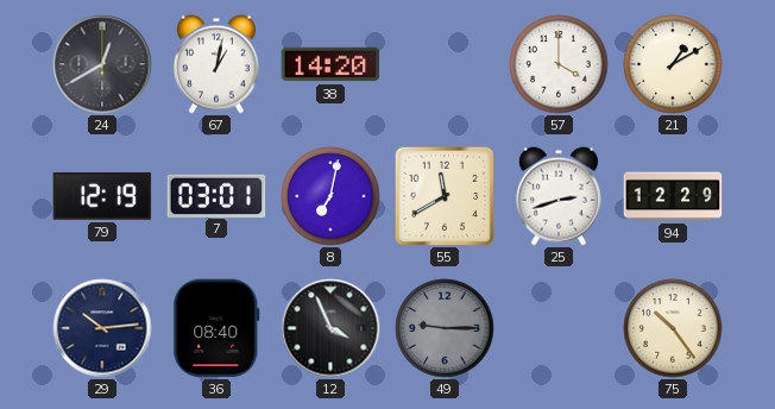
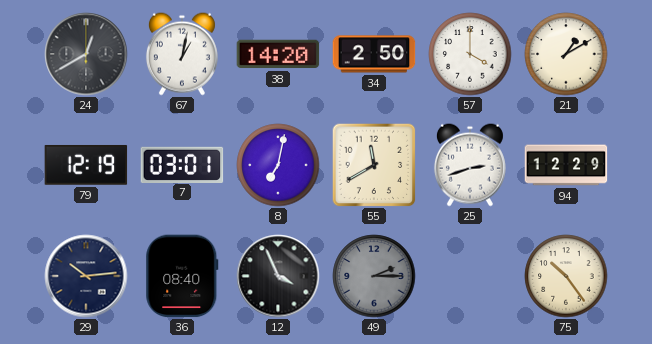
34: none -> 2:50 (374, 54)
49: 9:15 -> 2:15 (374, 276)
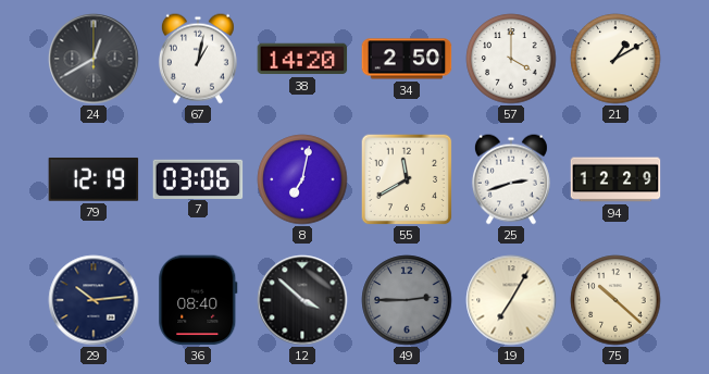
7: 03:01 -> 03:06 (198, 178)
12: 3:56 -> 3:52 (302, 300)
49: 2:15 -> 2:45 (407, 300)
19: none -> 7:05 (511, 300)
75: 10:24 -> 10:22 (615, 300)
